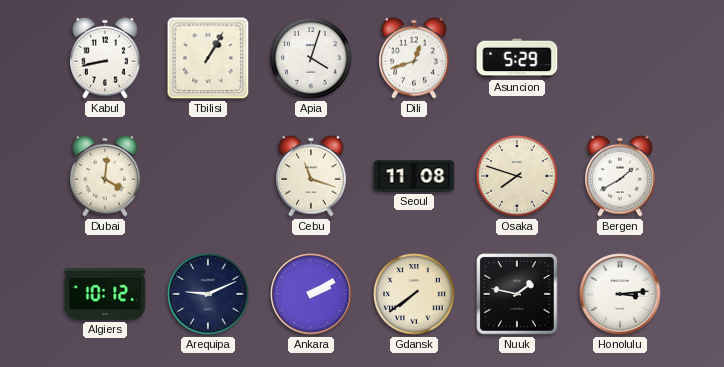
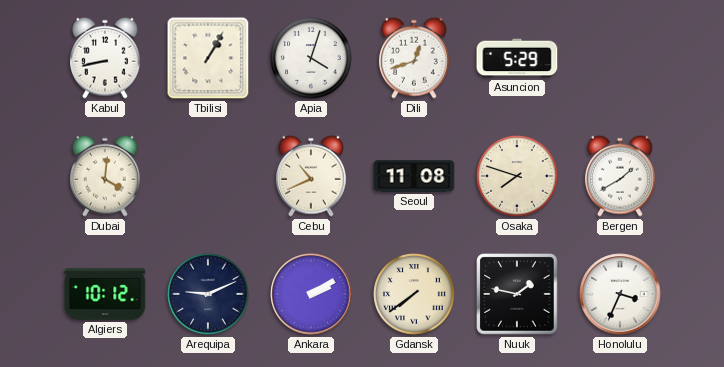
Cebu: 11:18 -> 10:41 (312, 176)
Honolulu: 3:14 -> 3:34 (620, 294)
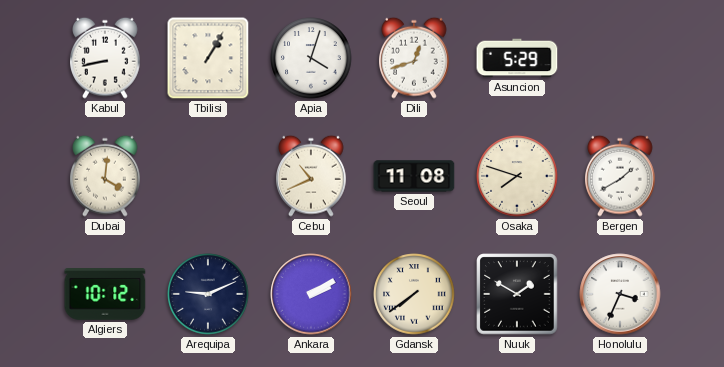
Nuuk: 1:47 -> 1:50 (517, 294)
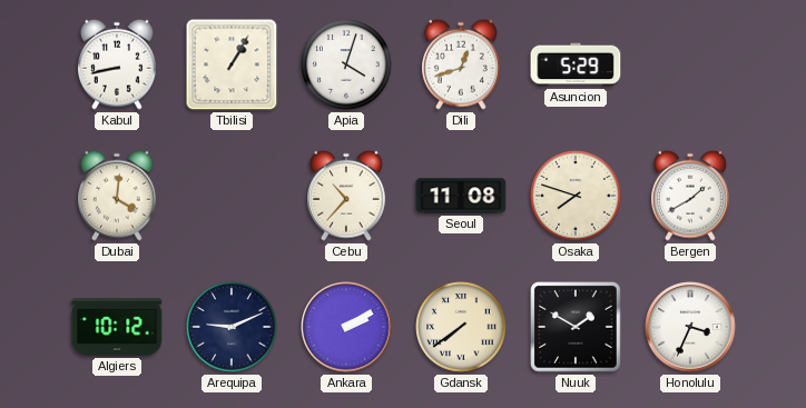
Cebu: 10:41 -> 10:37 (347, 196)
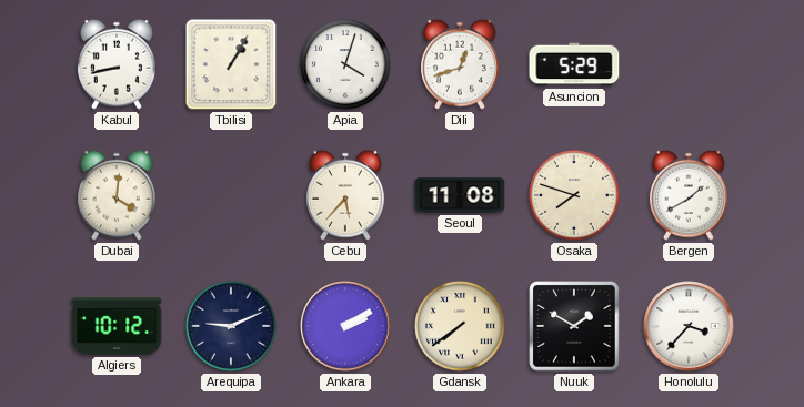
Cebu: 10:37 -> 5:37 (346, 195)
Honolulu: 3:34 -> 3:37 (689, 326)
